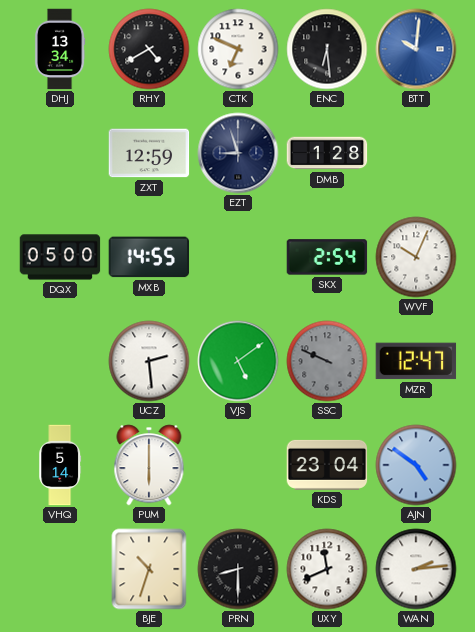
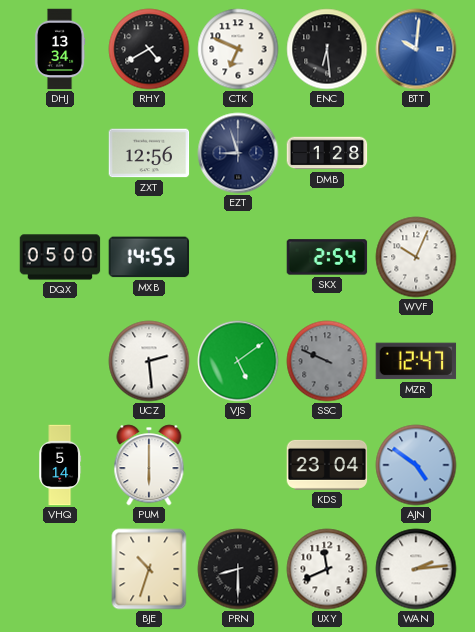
ZXT: 12:59 -> 12:56 (149, 153)
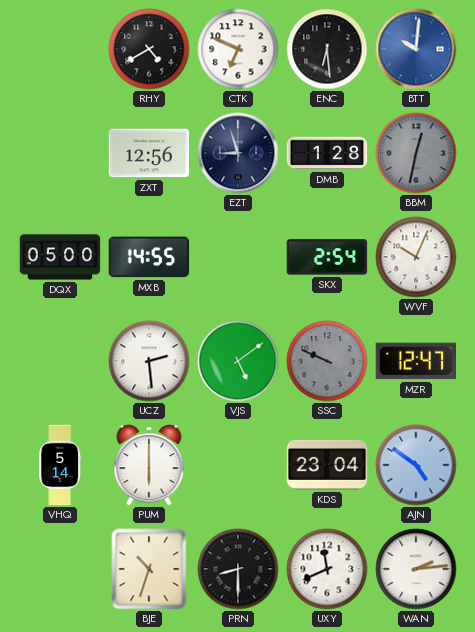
DHJ: 13:34 -> none (60, 49)
BBM: none -> 12:32 (416, 153)
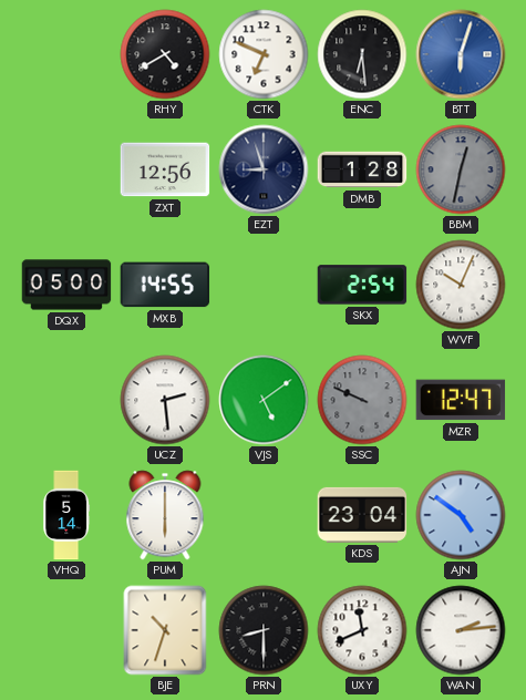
BTT: 10:01 -> 6:03 (461, 54)
